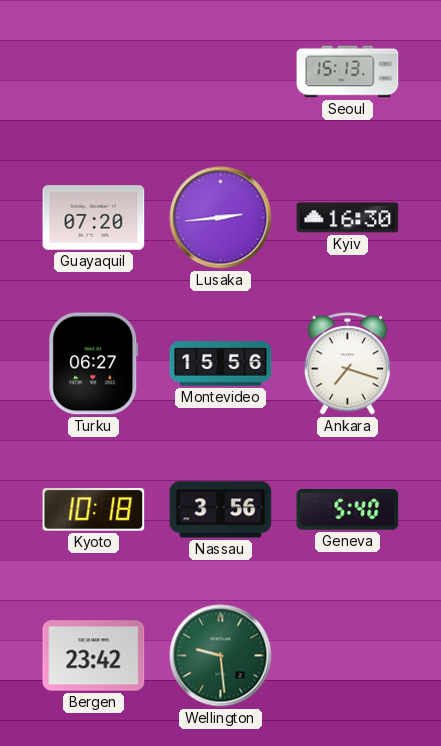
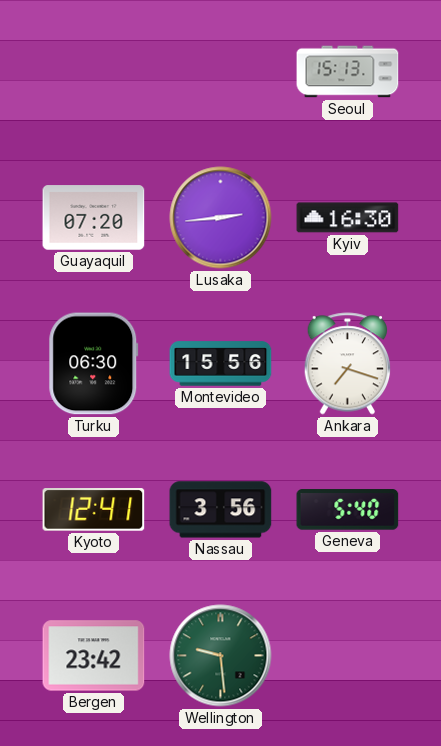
Turku: 06:27 -> 06:30 (94, 364)
Kyoto: 10:18 -> 12:41 (94, 510)
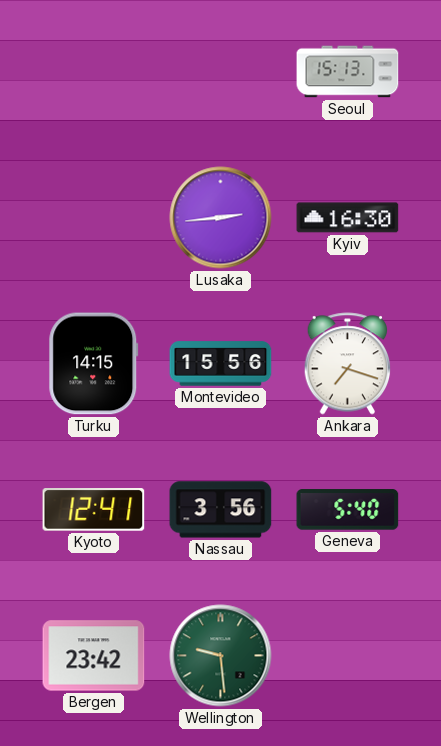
Guayaquil: 07:20 -> none (94, 218)
Turku: 06:30 -> 14:15 (94, 364)
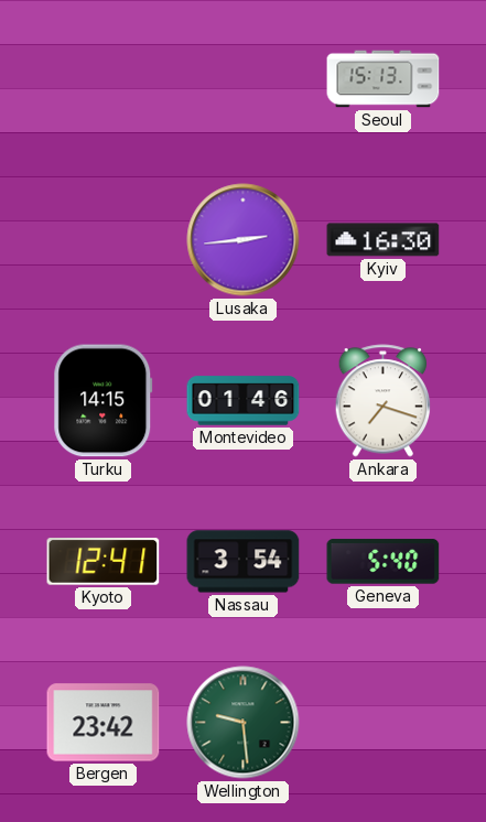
Montevideo: 15:56 -> 01:46 (244, 401)
Nassau: 3:56 -> 3:54 (244, 562)
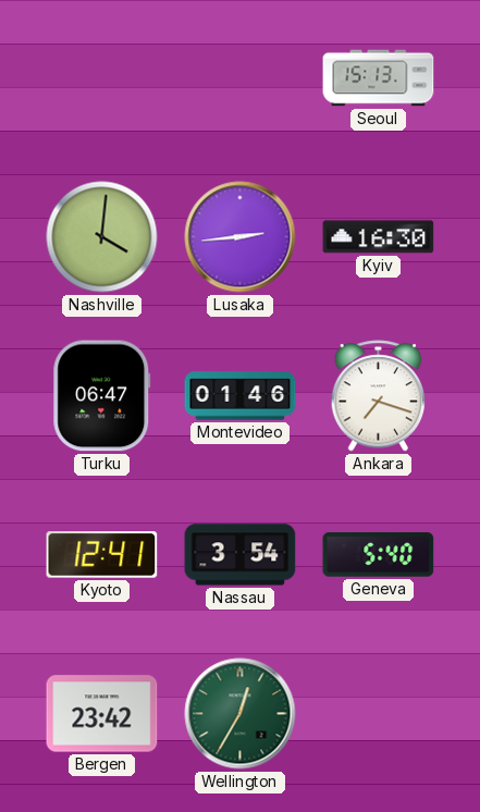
Nashville: none -> 4:01 (102, 237)
Turku: 14:15 -> 06:47 (102, 396)
Wellington: 9:29 -> 12:35 (241, 714)
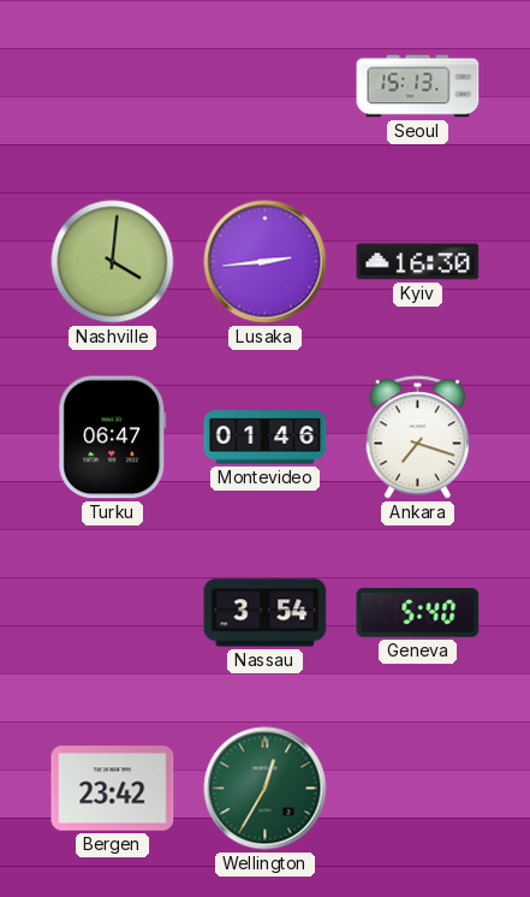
Kyoto: 12:41 -> none (102, 555)
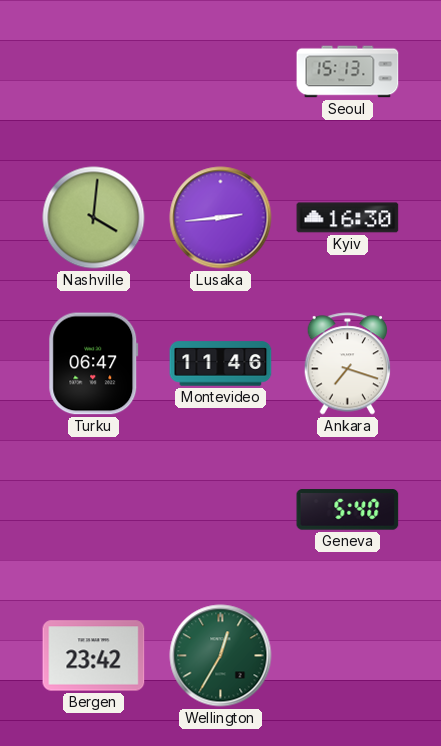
Montevideo: 01:46 -> 11:46 (221, 364)
Nassau: 3:54 -> none (266, 613)
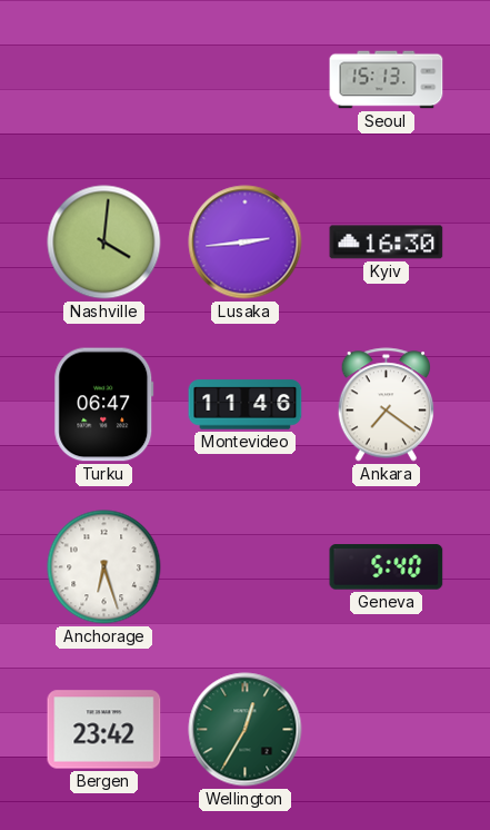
Ankara: 7:18 -> 7:21 (387, 405)
Anchorage: none -> 6:27 (104, 567)
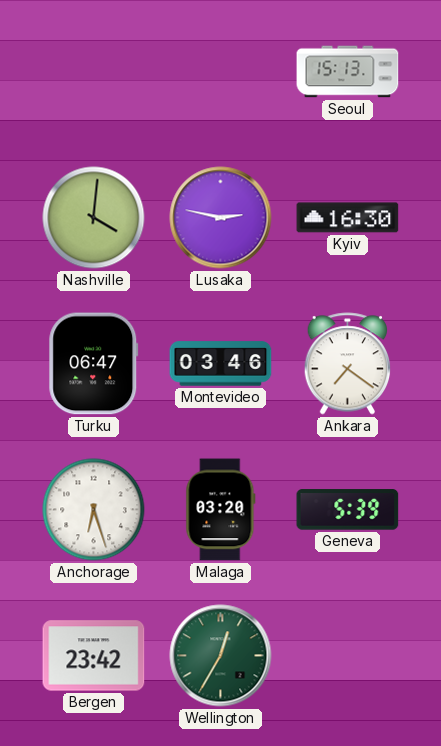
Lusaka: 2:44 -> 2:47 (221, 218)
Montevideo: 11:46 -> 03:46 (221, 364)
Malaga: none -> 03:20 (221, 510)
Geneva: 5:40 -> 5:39 (348, 510)
